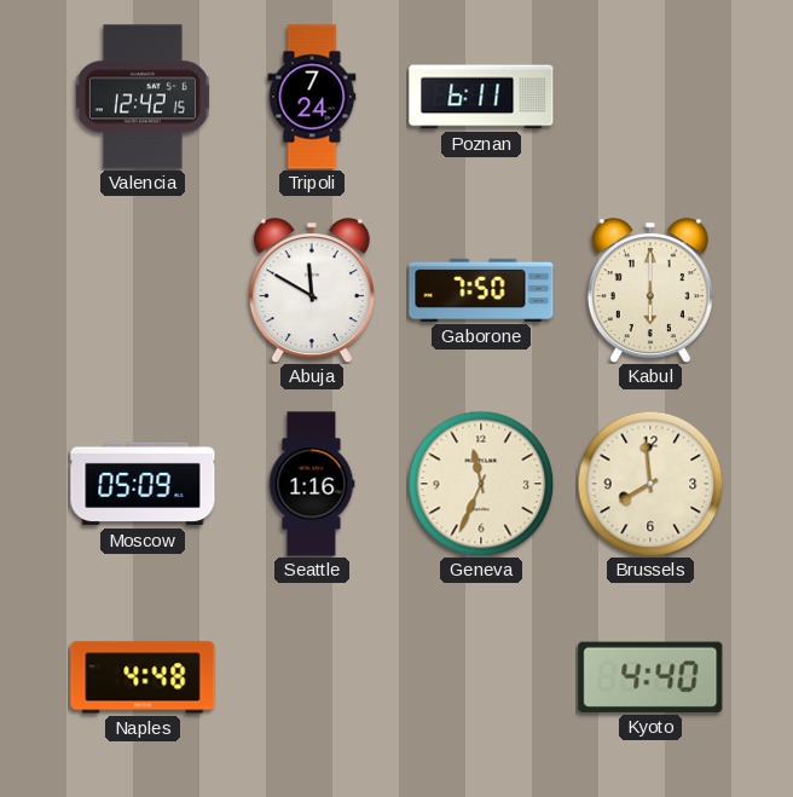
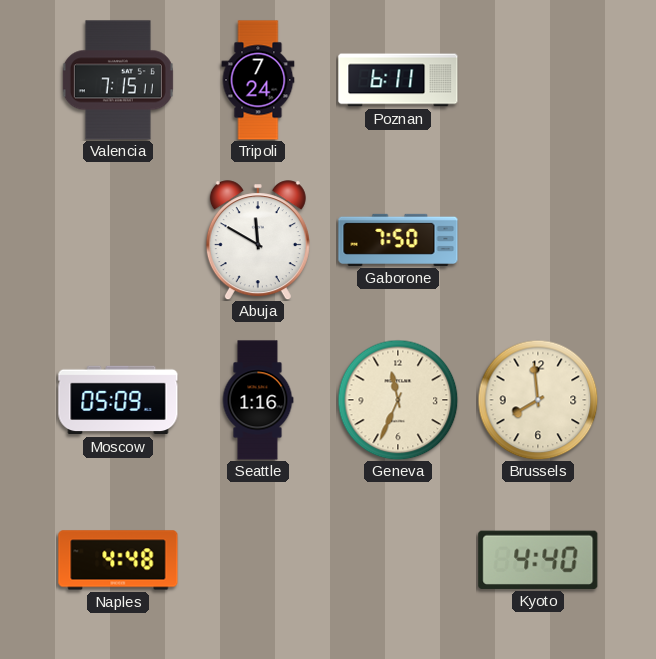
Valencia: 12:42 -> 7:15 (118, 80)
Kabul: 6:00 -> none (650, 290)
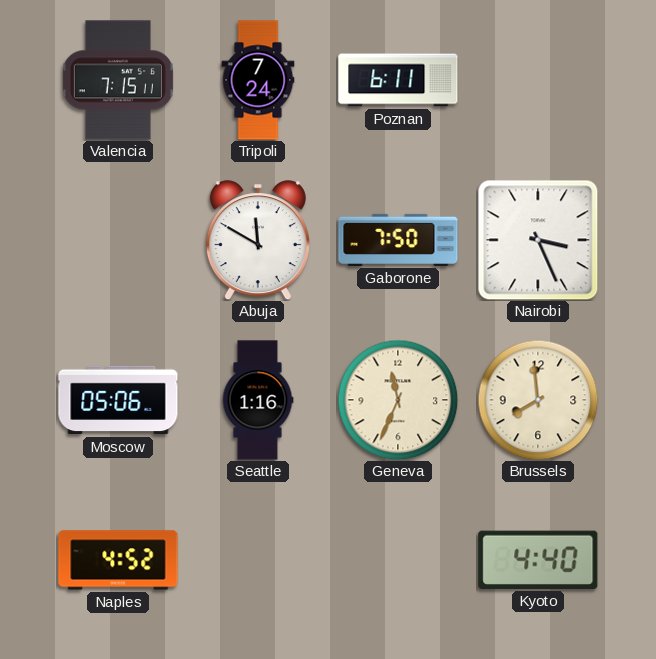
Nairobi: none -> 3:26 (538, 240)
Moscow: 05:09 -> 05:06 (118, 400)
Naples: 4:48 -> 4:52 (118, 560)
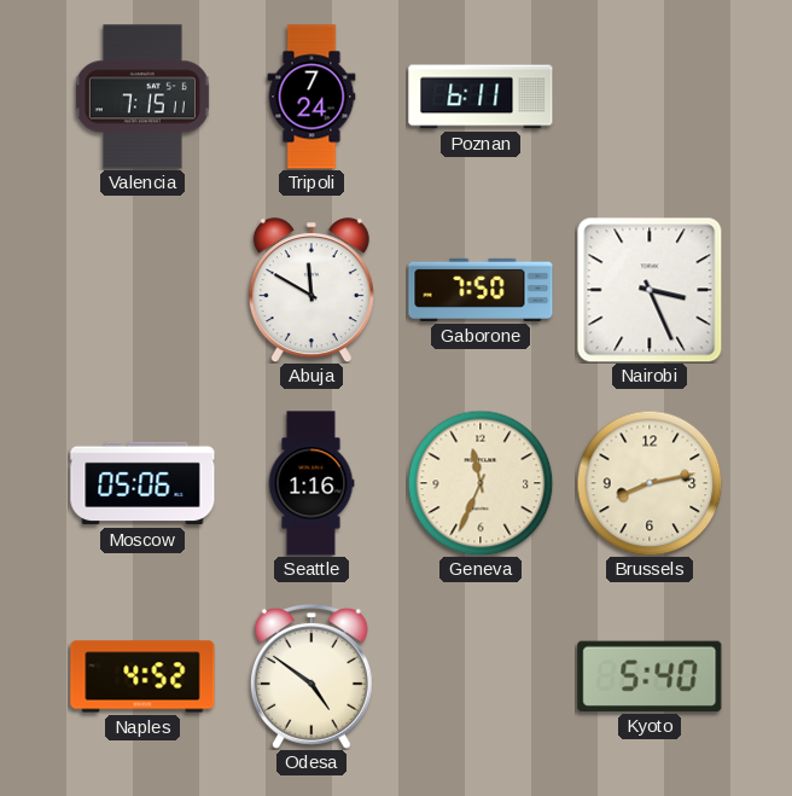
Brussels: 7:59 -> 8:13 (650, 483)
Odesa: none -> 4:51 (311, 676)
Kyoto: 4:40 -> 5:40 (650, 676)
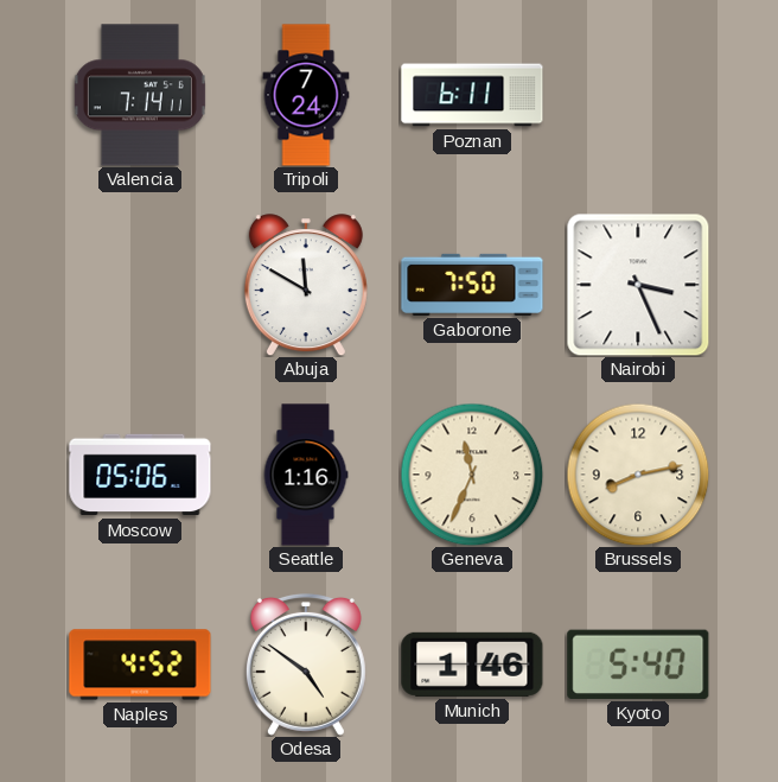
Valencia: 7:15 -> 7:14 (140, 95)
Munich: none -> 1:46 (472, 665)
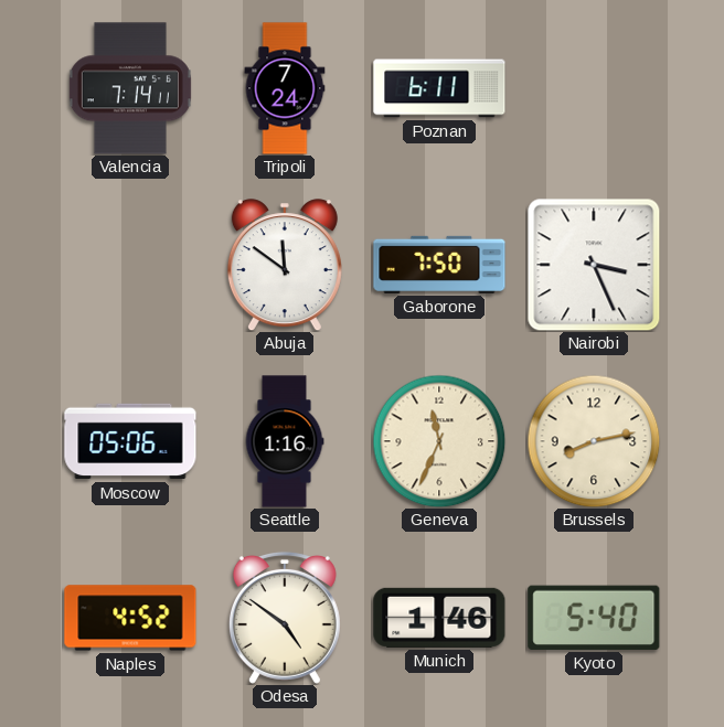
Abuja: 11:50 -> 11:51 (285, 265)
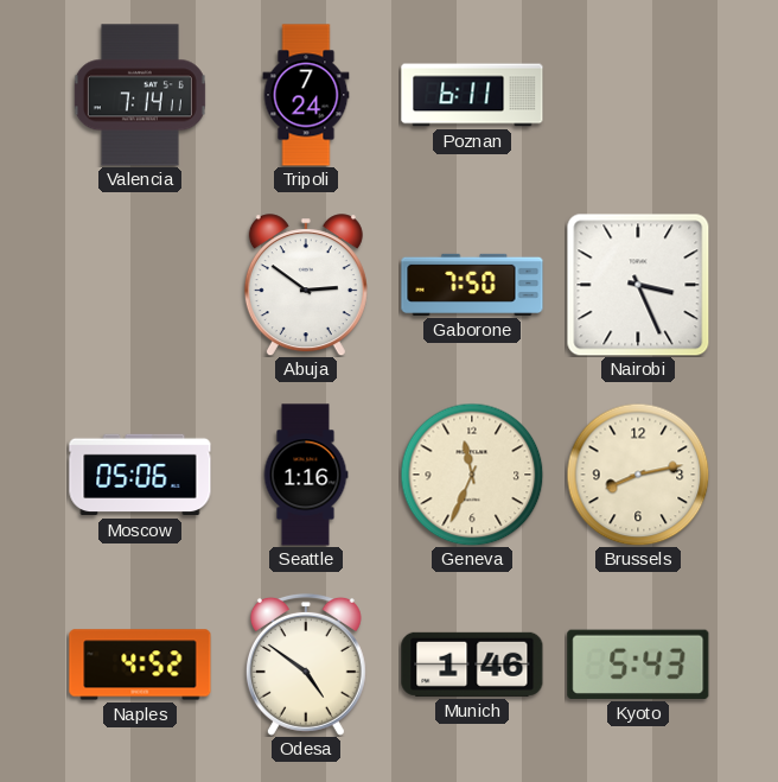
Abuja: 11:51 -> 2:51 (306, 285)
Kyoto: 5:40 -> 5:43 (638, 665)
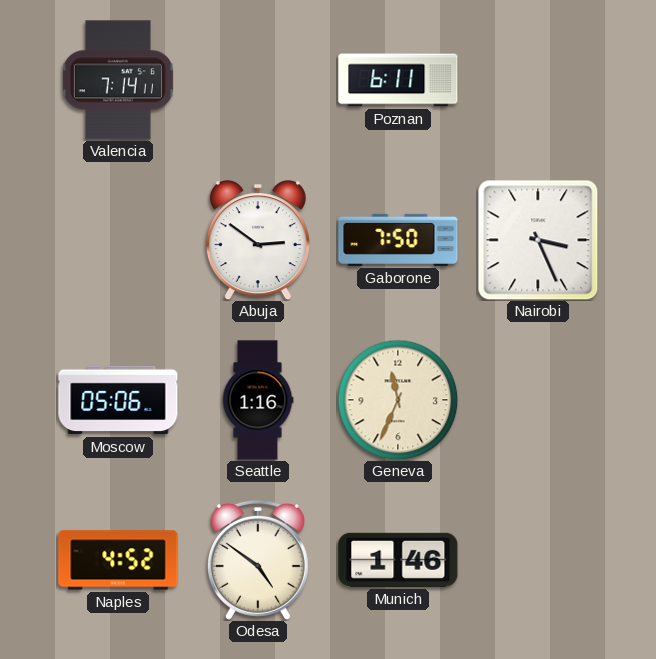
Tripoli: 7:24 -> none (306, 95)
Brussels: 8:13 -> none (638, 475)
Kyoto: 5:43 -> none (638, 665)
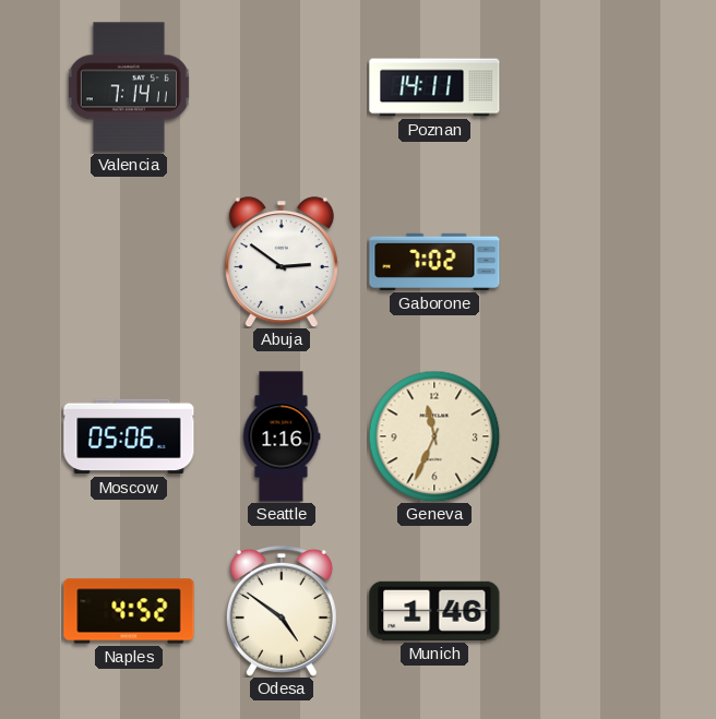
Poznan: 6:11 -> 14:11 (434, 87)
Gaborone: 7:50 -> 7:02 (434, 262)
Nairobi: 3:26 -> none (538, 240)
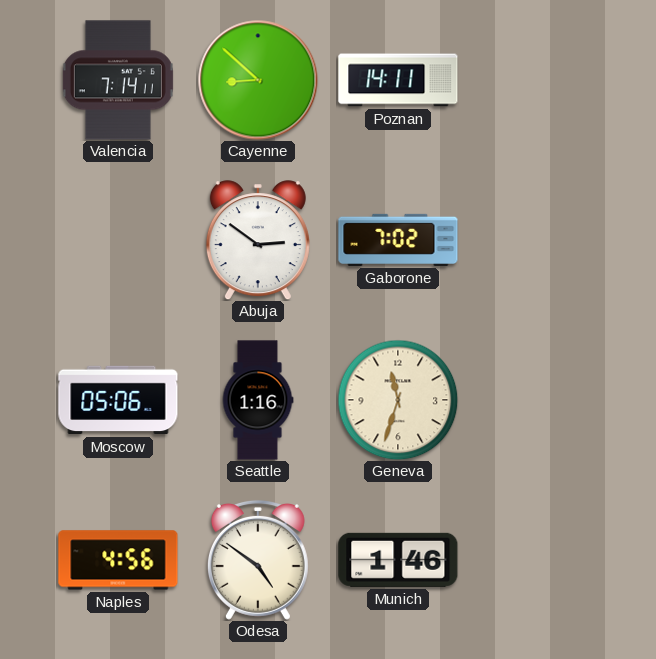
Cayenne: none -> 8:52 (258, 80)
Geneva: 11:34 -> 11:33 (398, 400)
Naples: 4:52 -> 4:56 (118, 560)
